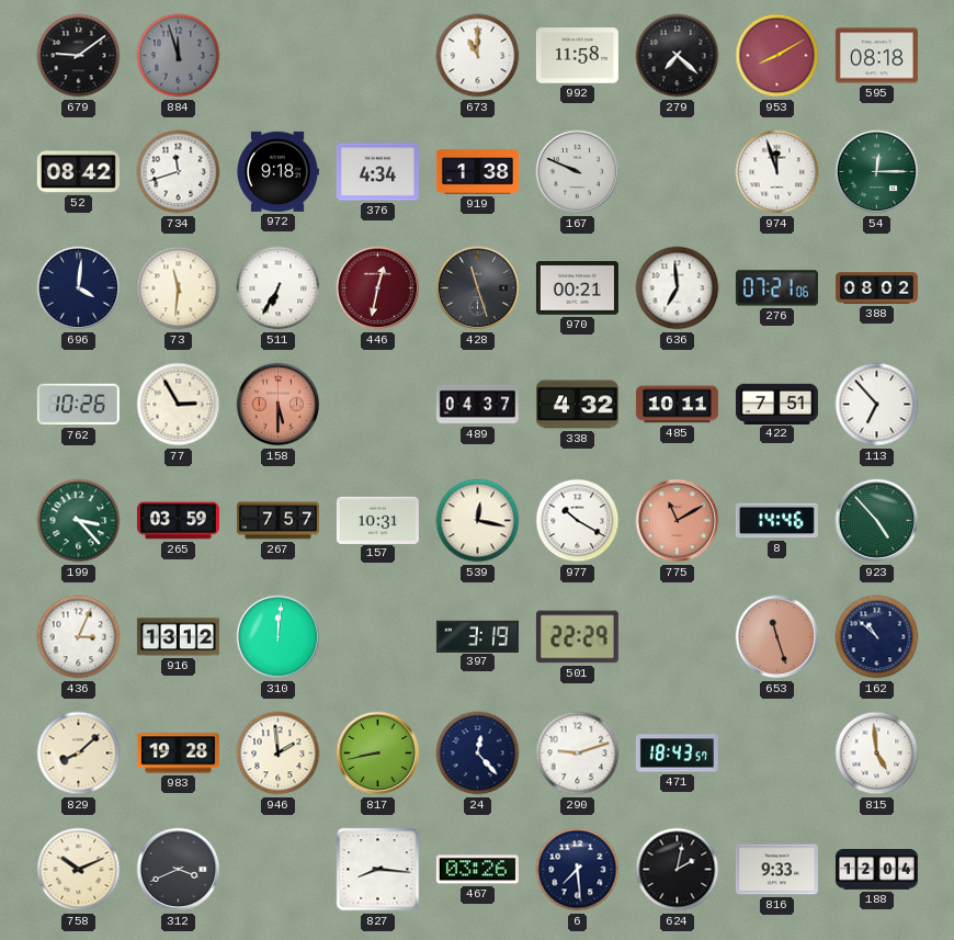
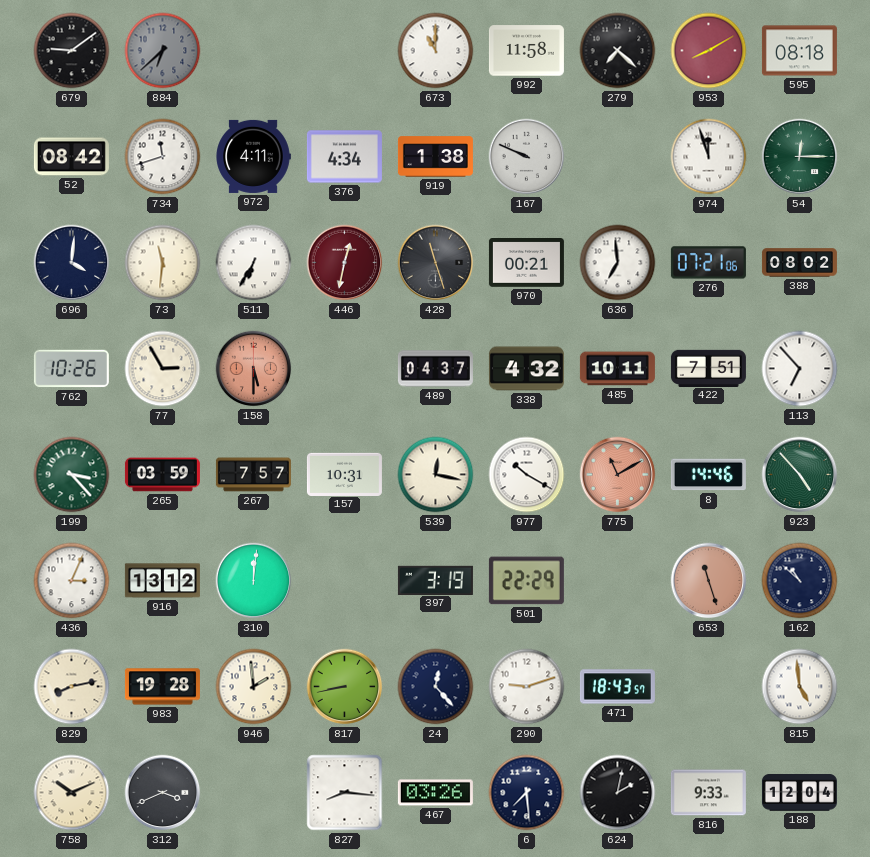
884: 11:57 -> 6:38 (163, 51)
972: 9:18 -> 4:11 (253, 156)
829: 8:08 -> 8:13 (72, 687)
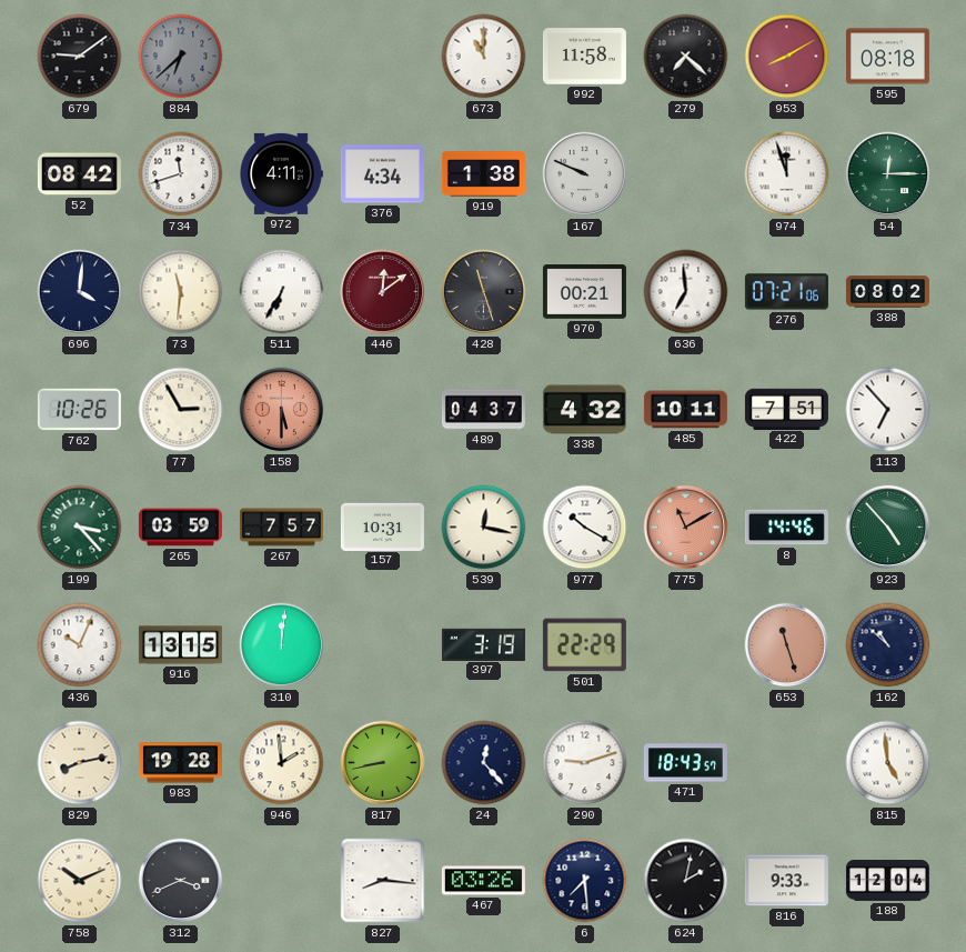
446: 12:32 -> 12:09 (383, 292)
436: 3:04 -> 10:04 (80, 645)
916: 13:12 -> 13:15 (180, 645)
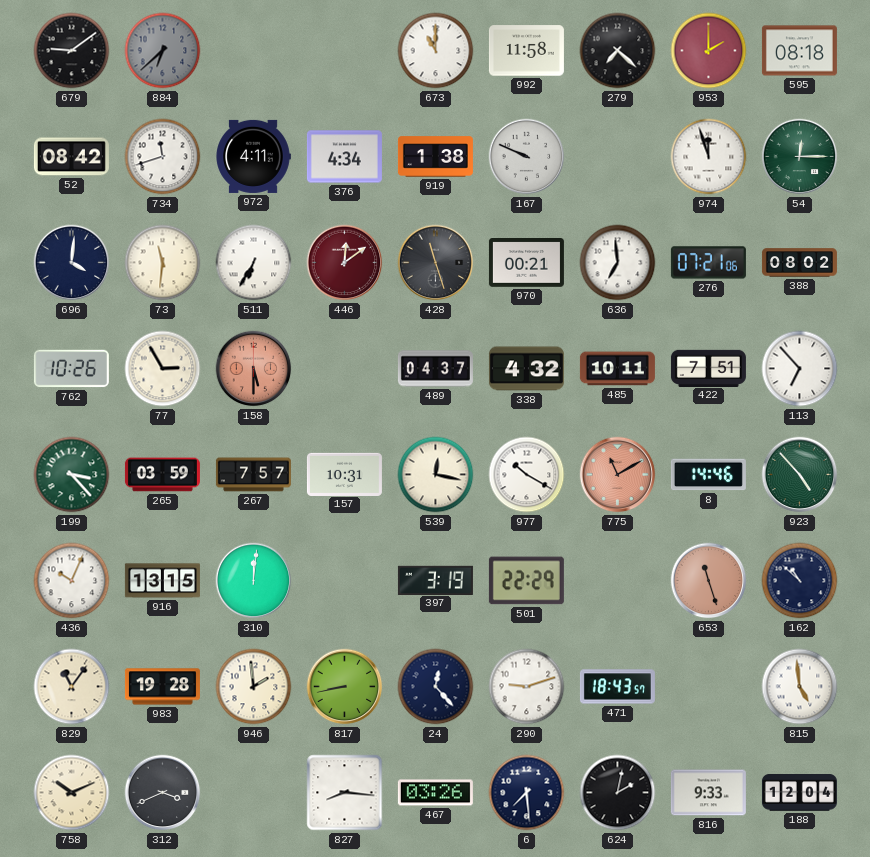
953: 8:10 -> 2:00 (709, 51)
829: 8:13 -> 11:06 (72, 687)
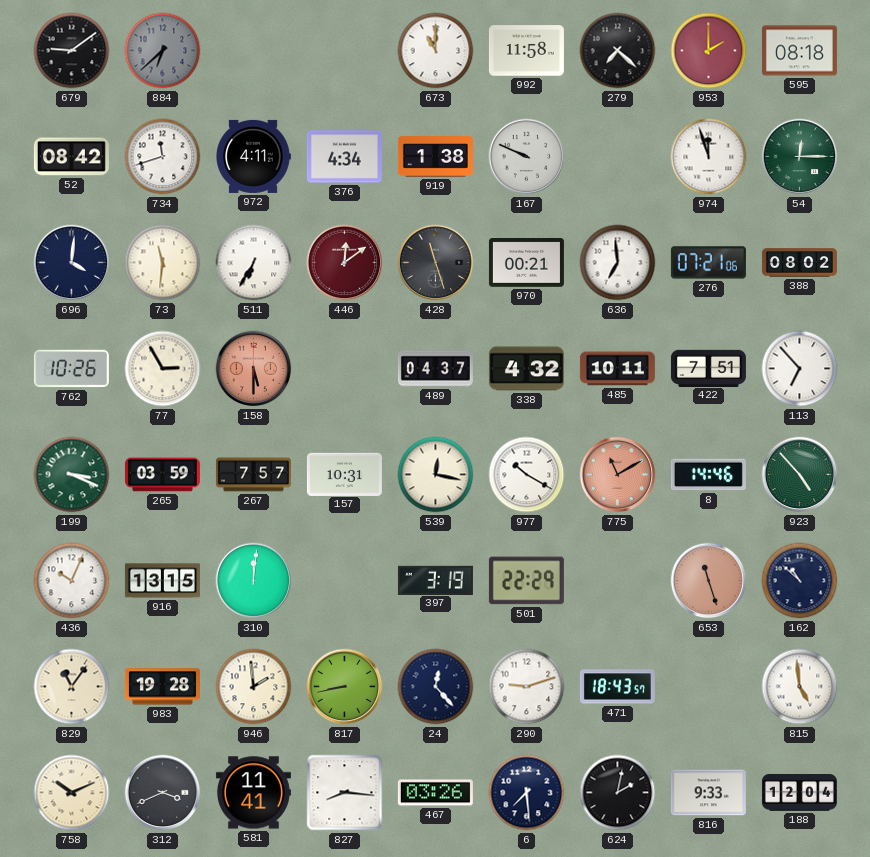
199: 3:23 -> 3:19 (72, 475)
581: none -> 11:41 (253, 793)
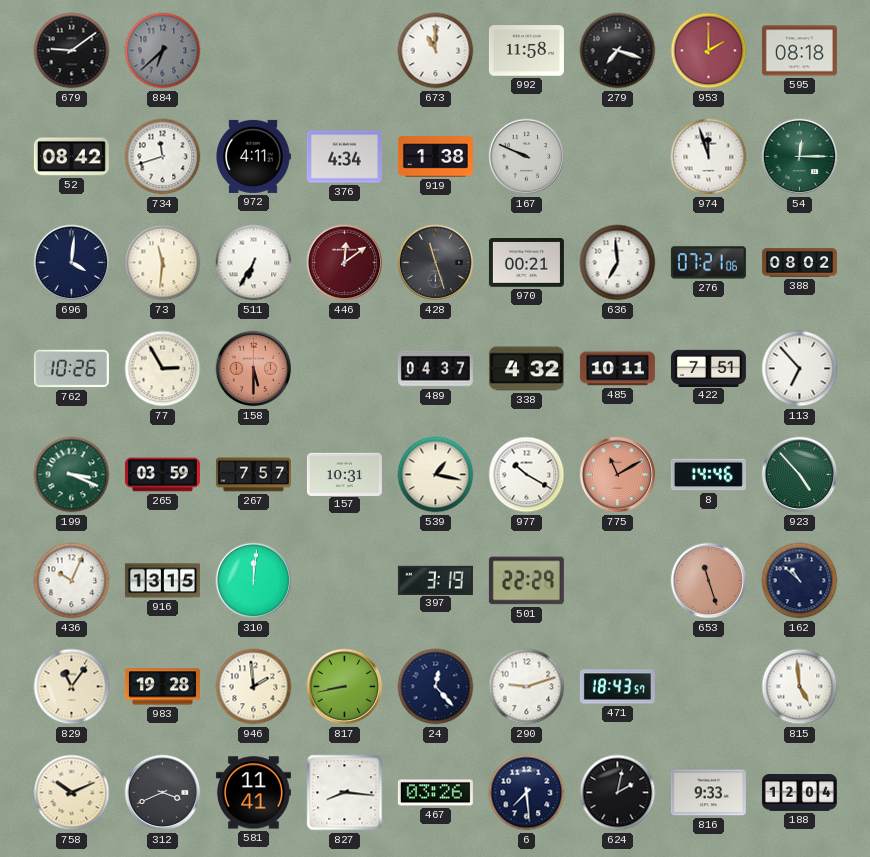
279: 7:22 -> 7:18 (618, 51)
539: 12:17 -> 1:17 (436, 475)
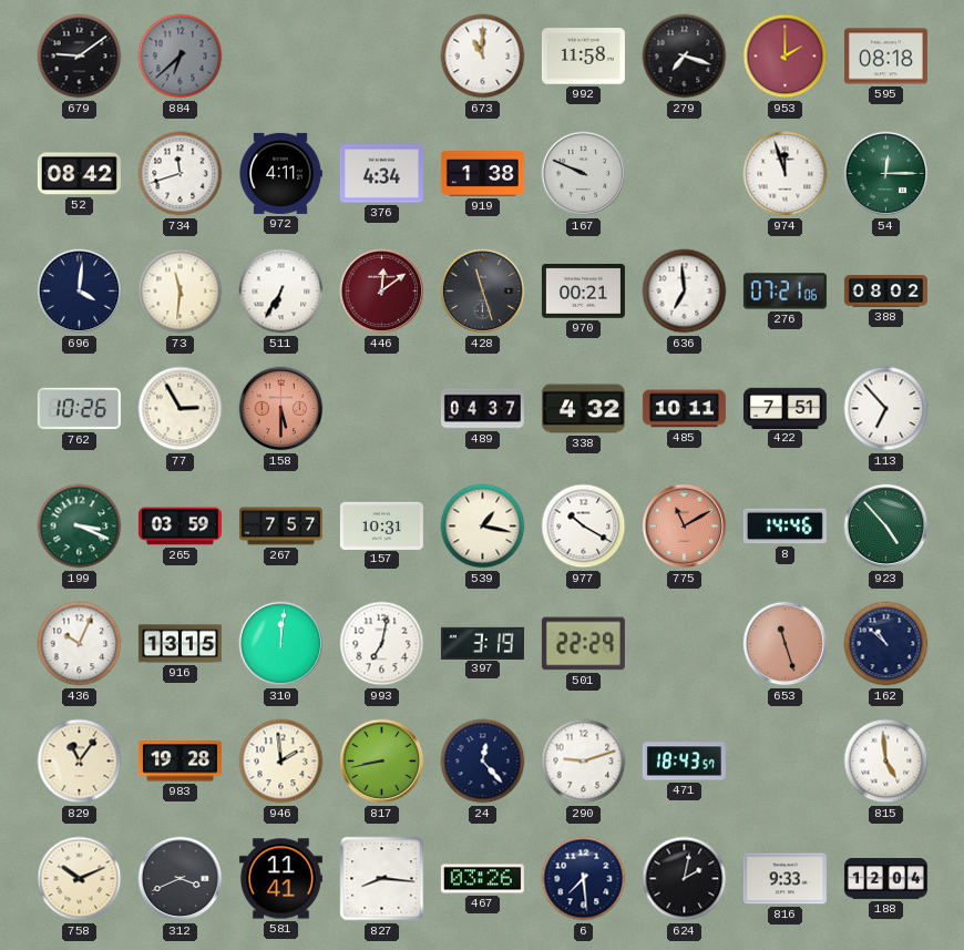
993: none -> 7:02 (382, 644)
